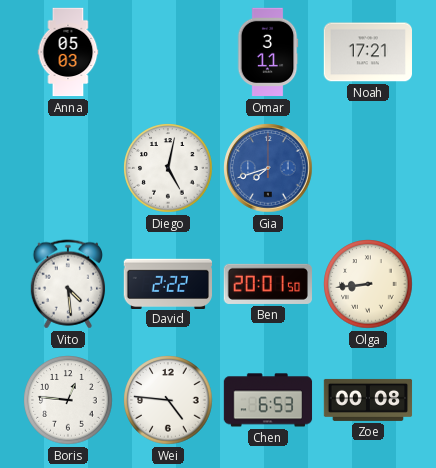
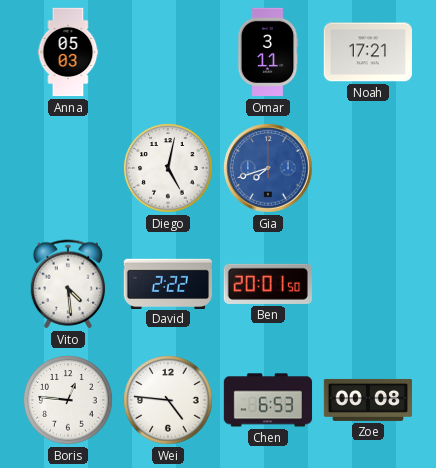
Olga: 8:44 -> none (368, 284)
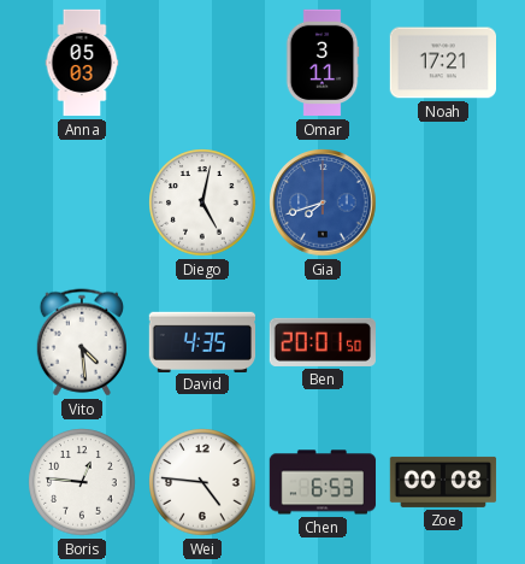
David: 2:22 -> 4:35 (201, 341)
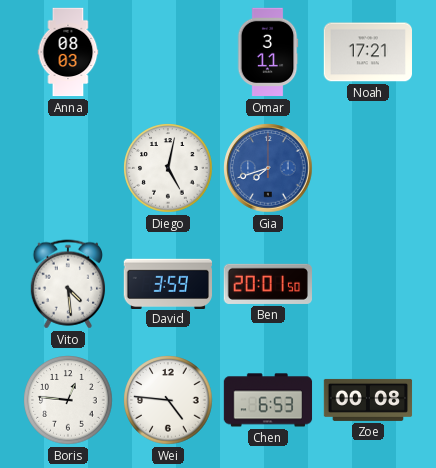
Anna: 05:03 -> 08:03 (68, 52)
David: 4:35 -> 3:59 (167, 283)
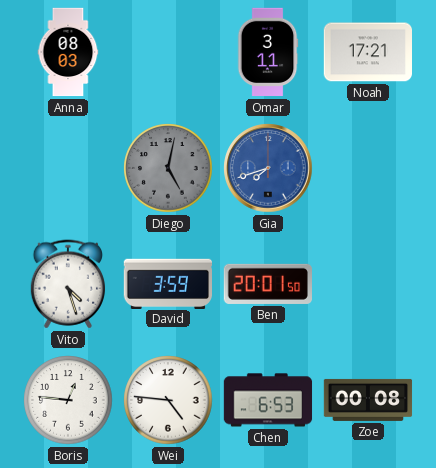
Diego dial: white -> grey (168, 168)
Vito: 4:29 -> 4:27 (67, 284)
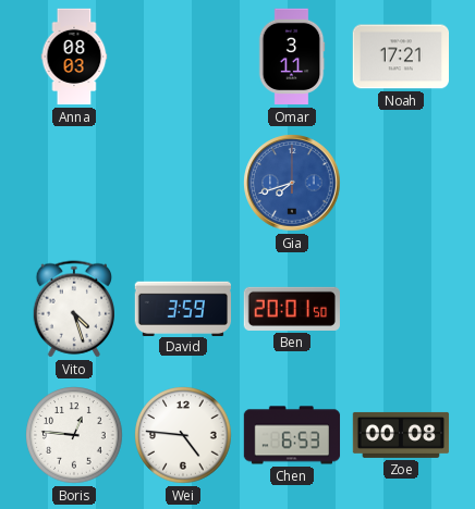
Diego: 5:02 -> none (168, 168)
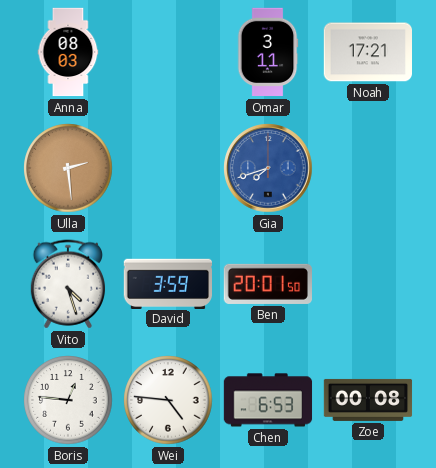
Ulla: none -> 2:29 (68, 168)
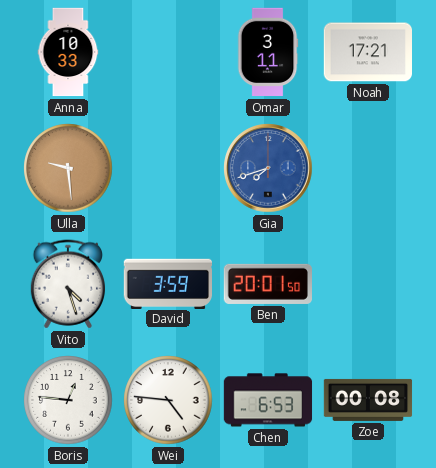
Anna: 08:03 -> 10:33 (68, 52)
Ulla: 2:29 -> 9:29 (68, 168)
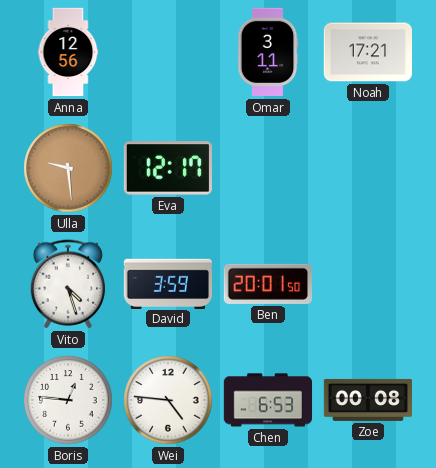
Anna: 10:33 -> 12:56 (68, 52)
Eva: none -> 12:17 (167, 168)
Gia: 7:42 -> none (268, 168)
